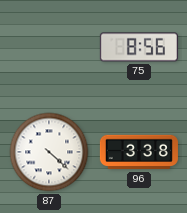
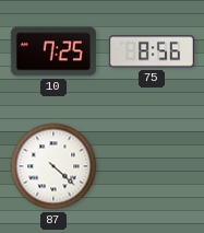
10: none -> 7:25 (53, 51)
96: 3:38 -> none (139, 152)
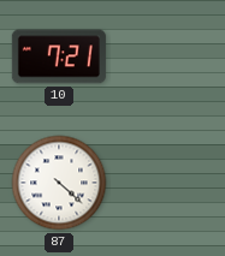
10: 7:25 -> 7:21 (59, 56)
75: 8:56 -> none (152, 51)
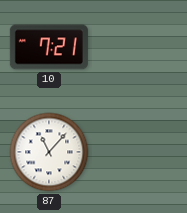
87: 4:22 -> 11:07 (49, 152)
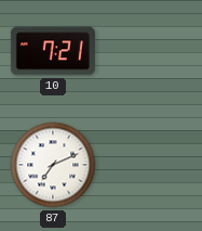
87: 11:07 -> 7:11 (53, 165)
